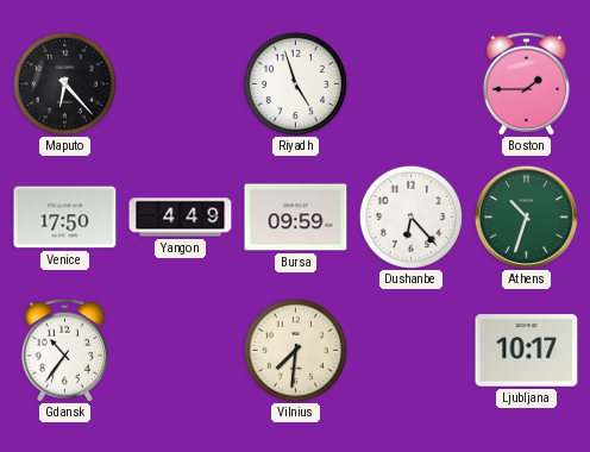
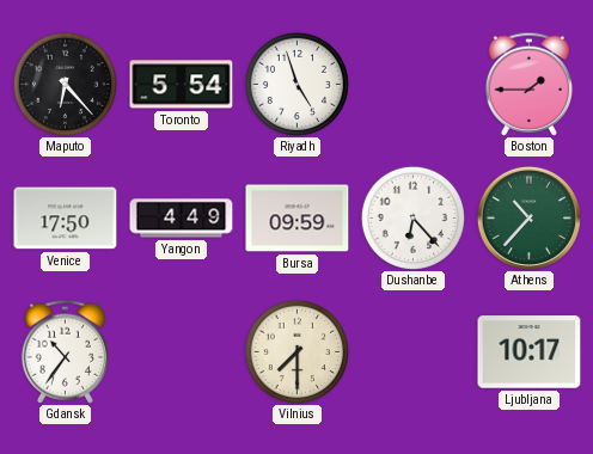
Toronto: none -> 5:54 (182, 85)
Athens: 10:33 -> 10:37 (528, 217)
Vilnius: 7:31 -> 7:30 (296, 351)
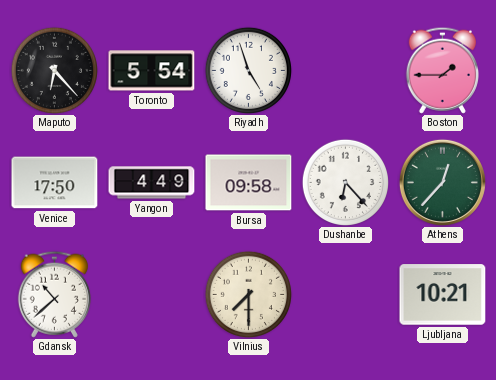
Bursa: 09:59 -> 09:58 (249, 183)
Athens: 10:37 -> 12:37 (442, 182)
Gdansk: 10:36 -> 10:38 (54, 294)
Ljubljana: 10:17 -> 10:21 (443, 295)
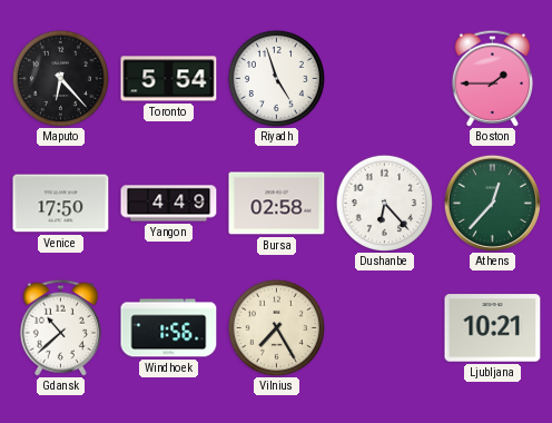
Bursa: 09:58 -> 02:58 (277, 204)
Windhoek: none -> 1:56 (169, 328)
Vilnius: 7:30 -> 7:25 (276, 327)
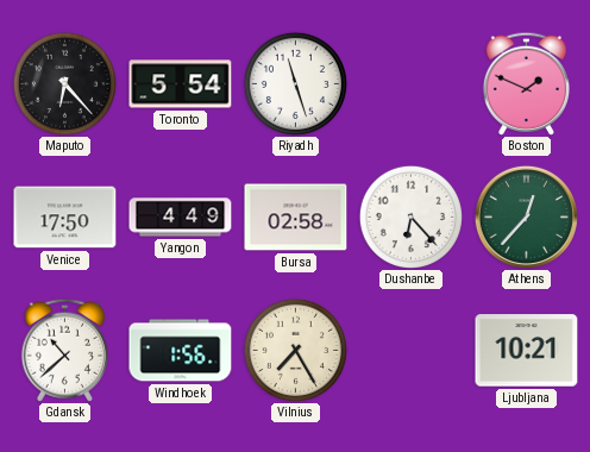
Riyadh: 4:57 -> 11:27 (295, 83)
Boston: 1:45 -> 1:49 (526, 83)
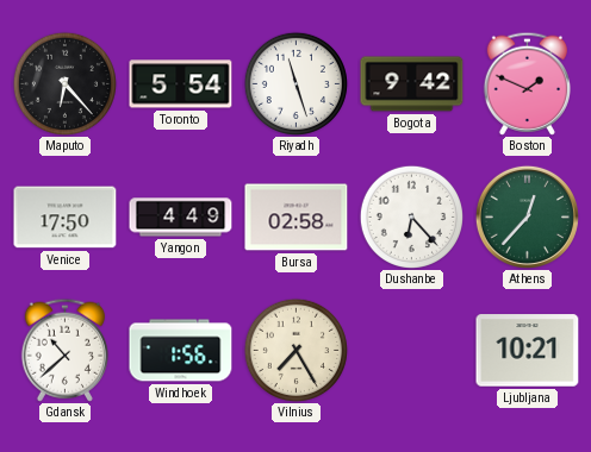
Bogota: none -> 9:42 (412, 84)
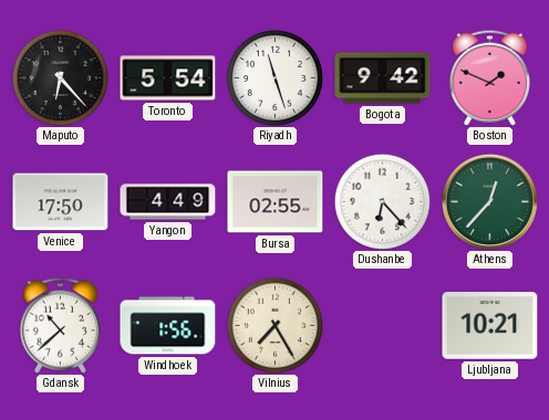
Bursa: 02:58 -> 02:55 (276, 202)
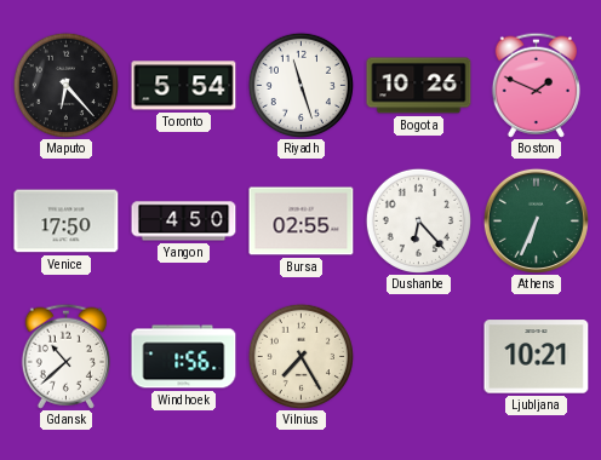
Bogota: 9:42 -> 10:26 (419, 86)
Yangon: 4:49 -> 4:50 (184, 222)
Athens: 12:37 -> 6:34 (536, 220)
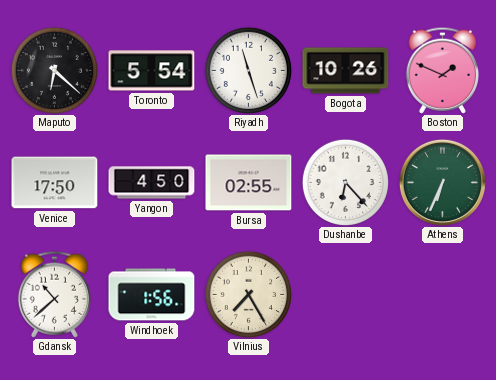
Maputo: 6:23 -> 6:22 (54, 70)
Ljubljana: 10:21 -> none (537, 357)
